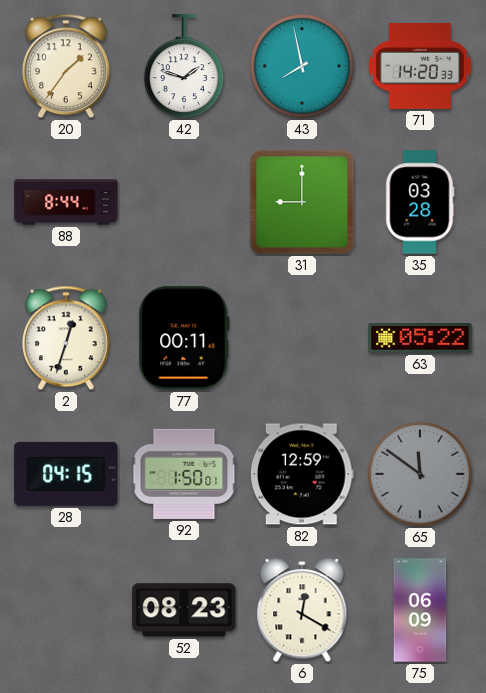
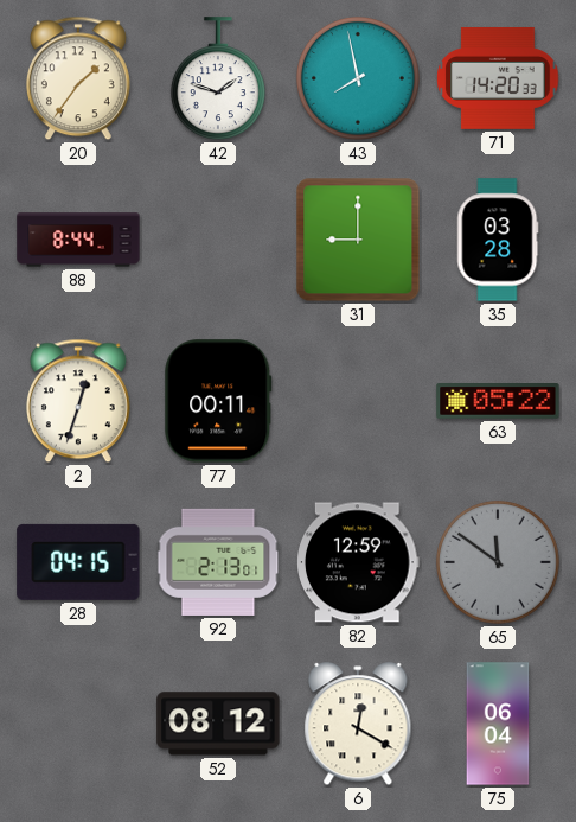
92: 1:50 -> 2:13 (218, 562)
52: 08:23 -> 08:12 (218, 724)
75: 06:09 -> 06:04 (498, 724)
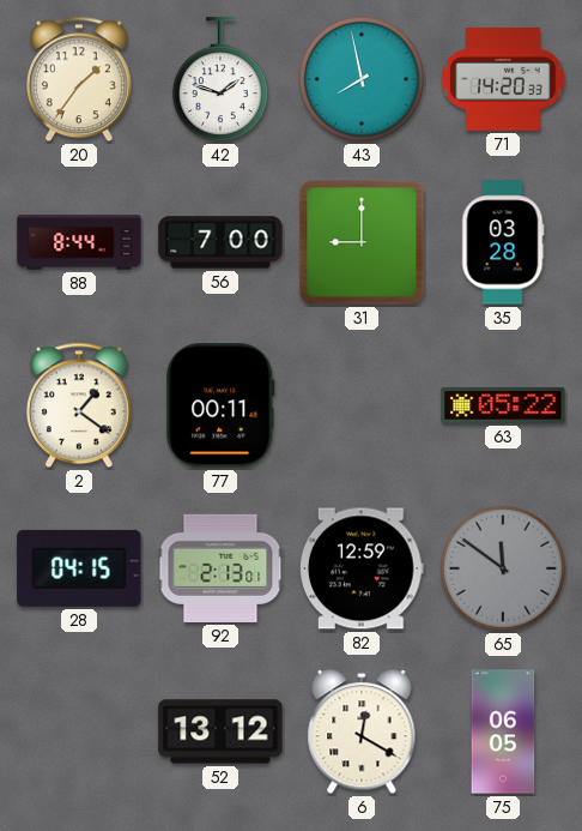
56: none -> 7:00 (220, 242)
2: 12:33 -> 1:21 (79, 405)
52: 08:12 -> 13:12 (220, 731)
75: 06:04 -> 06:05 (503, 731)
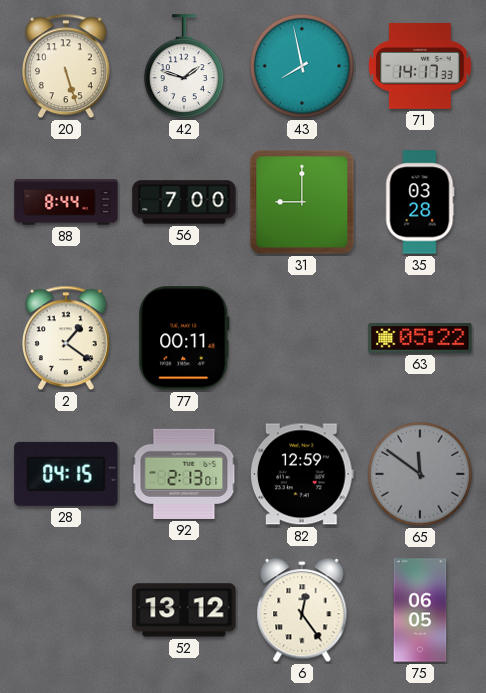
20: 1:36 -> 5:27 (66, 66)
71: 14:20 -> 14:17 (420, 66)
6: 12:20 -> 12:24 (302, 611)
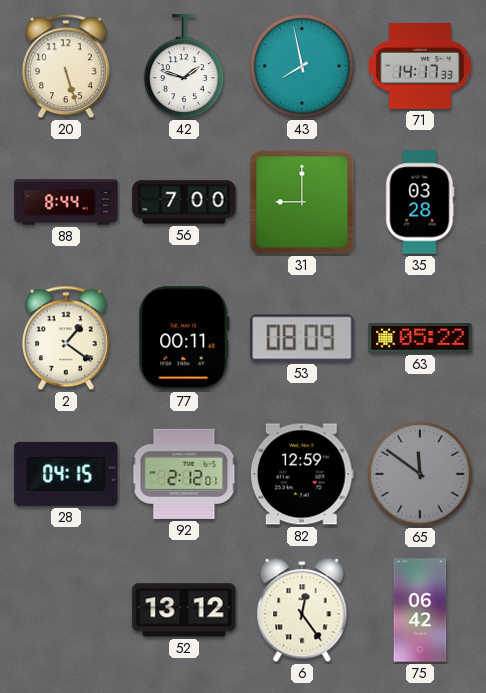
53: none -> 08:09 (302, 338)
92: 2:13 -> 2:12 (184, 474)
75: 06:05 -> 06:42 (420, 610)
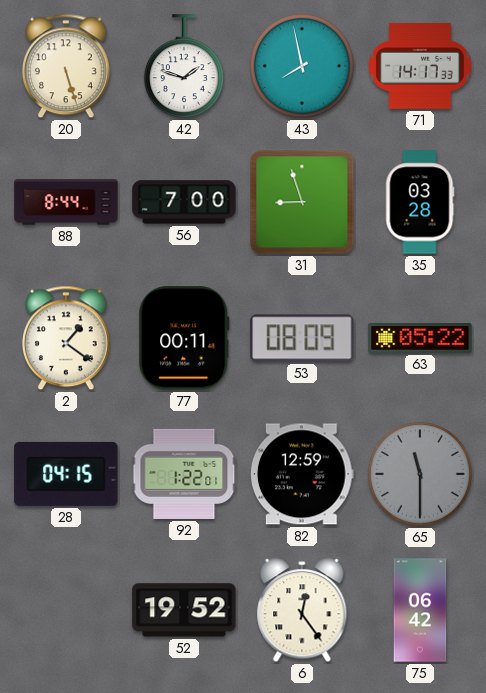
31: 9:00 -> 8:57 (302, 202)
92: 2:12 -> 1:22 (184, 474)
65: 11:51 -> 11:30 (420, 474)
52: 13:12 -> 19:52 (184, 610)
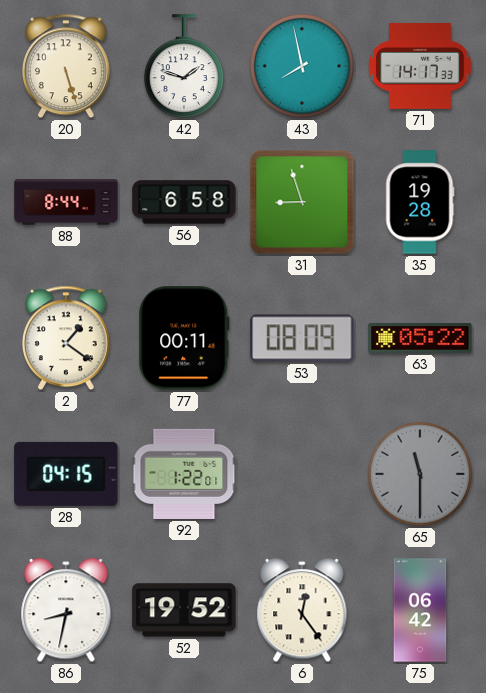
56: 7:00 -> 6:58 (184, 202)
35: 03:28 -> 19:28 (420, 202)
82: 12:59 -> none (303, 474)
86: none -> 8:32 (66, 611)
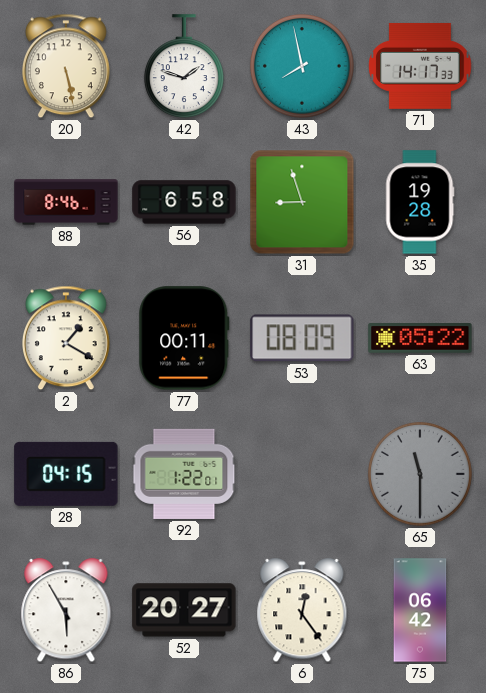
20: 5:27 -> 5:28 (66, 66)
88: 8:44 -> 8:46 (66, 202)
2: 1:21 -> 1:20 (66, 338)
86: 8:32 -> 5:55 (66, 611)
52: 19:52 -> 20:27 (184, 610)
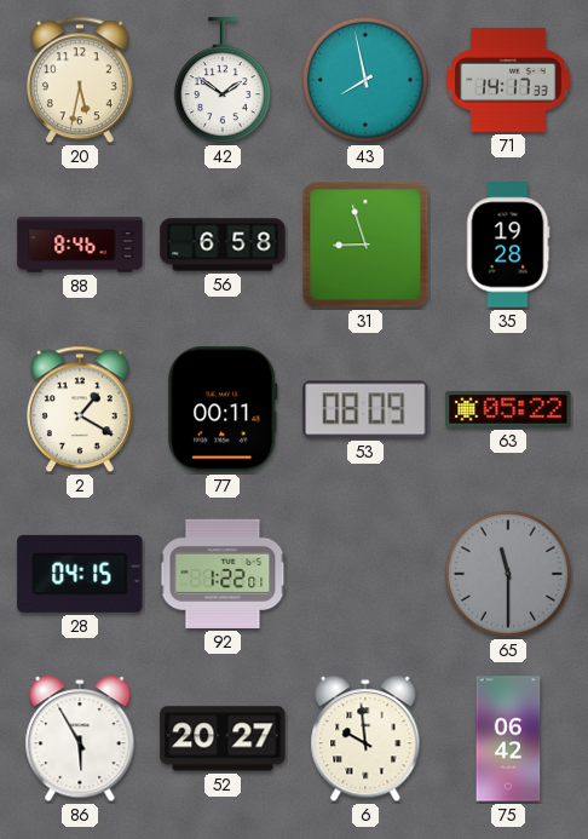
20: 5:28 -> 5:32 (80, 80)
42: 1:48 -> 1:51 (223, 81)
6: 12:24 -> 9:59 (365, 740)
